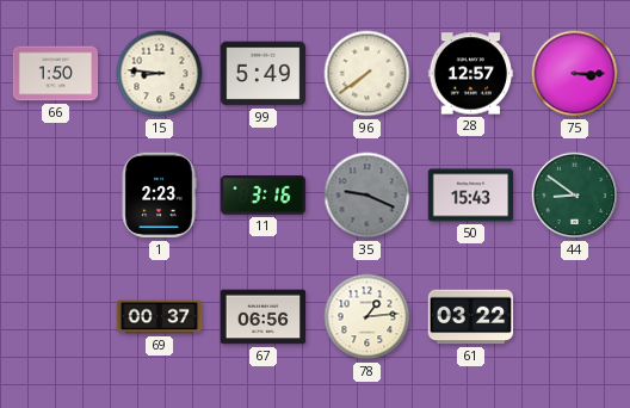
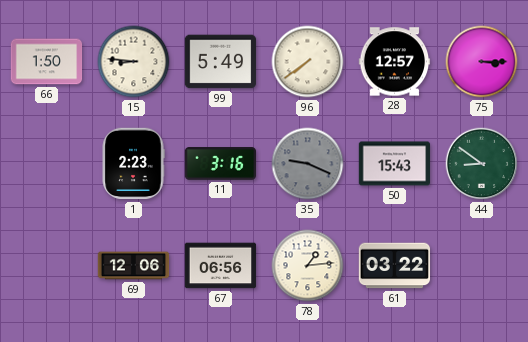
69: 00:37 -> 12:06 (134, 266)
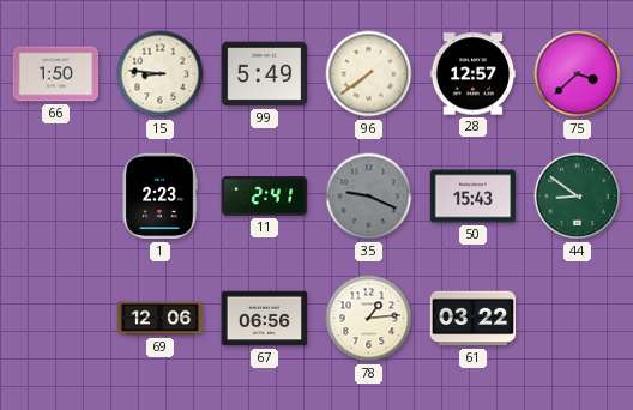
75: 3:15 -> 3:38 (578, 74)
11: 3:16 -> 2:41 (265, 197)
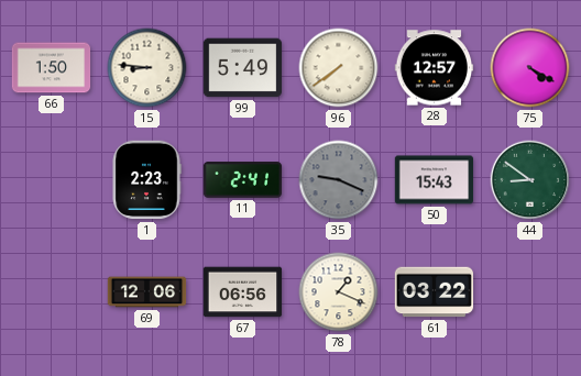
75: 3:38 -> 4:20 (530, 68)
78: 1:14 -> 1:19 (339, 292)
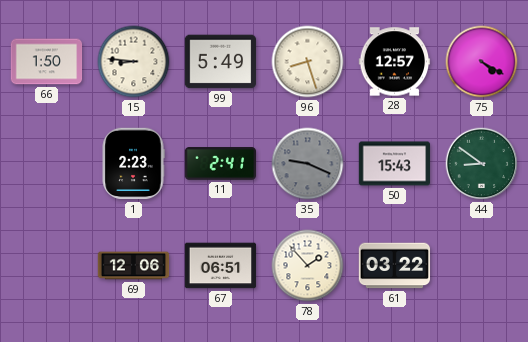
96: 7:39 -> 8:27 (308, 62)
67: 06:56 -> 06:51 (221, 266)
78: 1:19 -> 1:53 (308, 266)
